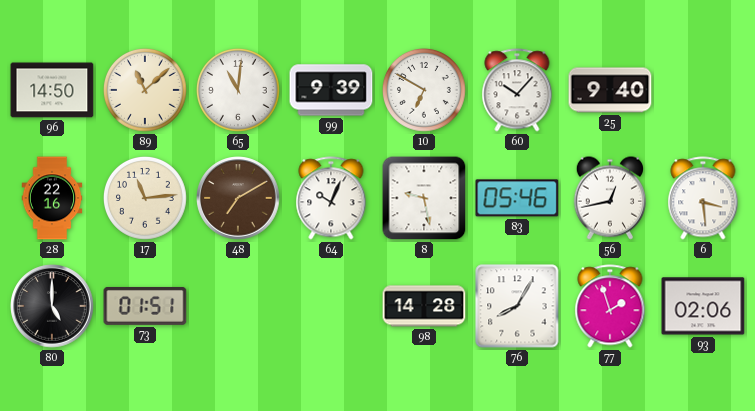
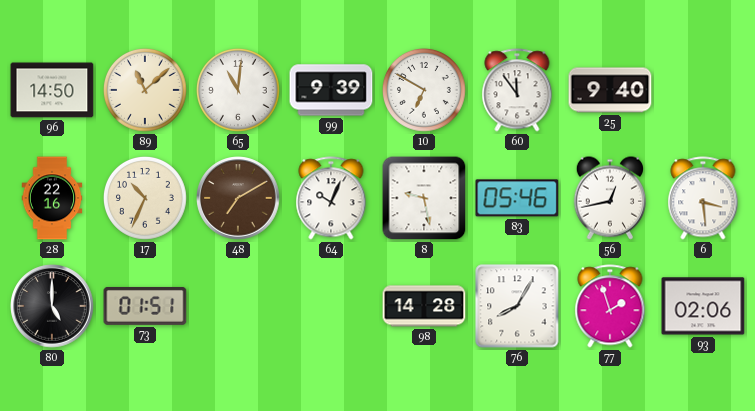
60: 10:07 -> 11:54 (517, 90)
17: 11:14 -> 10:34 (145, 198)
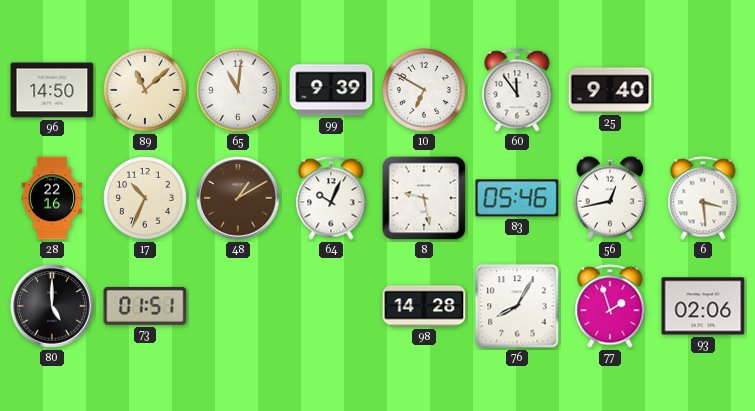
48: 7:10 -> 1:10 (238, 198)
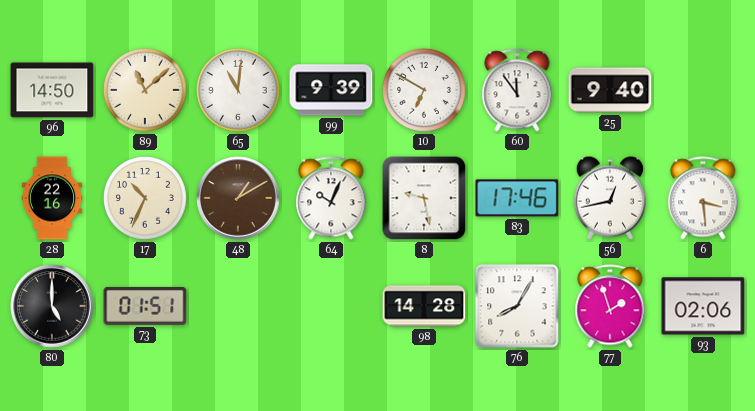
83: 05:46 -> 17:46 (517, 198)
